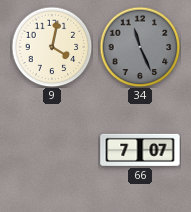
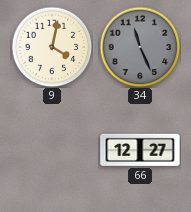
66: 7:07 -> 12:27 (140, 150)
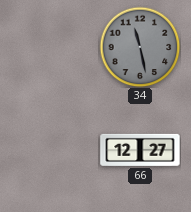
9: 4:02 -> none (52, 47)
34: 11:26 -> 11:28 (140, 47)
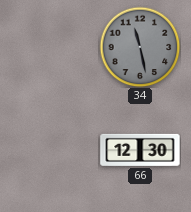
66: 12:27 -> 12:30 (140, 150)
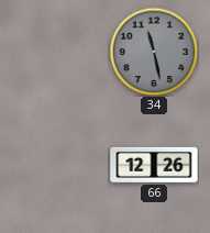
66: 12:30 -> 12:26 (154, 165)
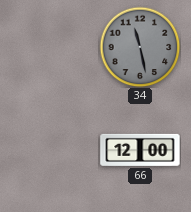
66: 12:26 -> 12:00 (140, 150)
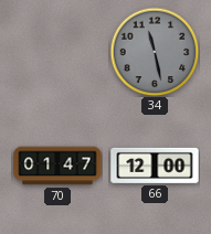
70: none -> 01:47 (57, 166)
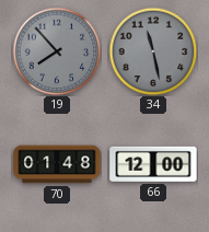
19: none -> 7:53 (57, 51)
70: 01:47 -> 01:48 (57, 164)
